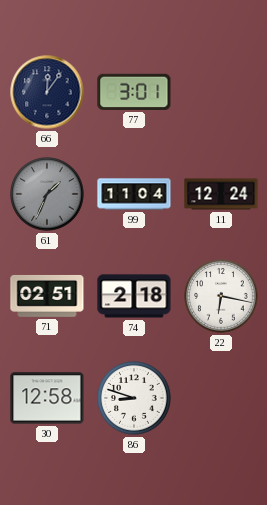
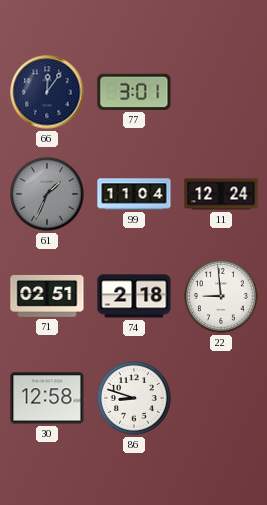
22: 6:17 -> 8:59 (221, 296)
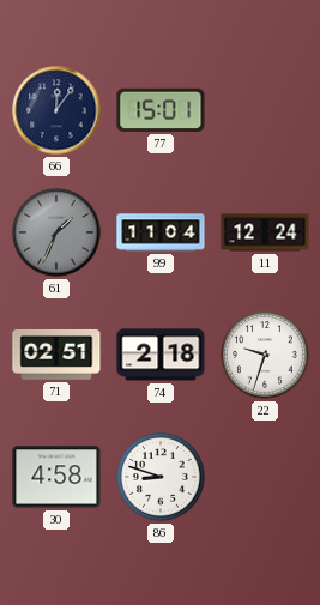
77: 3:01 -> 15:01 (161, 110)
22: 8:59 -> 9:33 (265, 355)
30: 12:58 -> 4:58 (56, 477)
